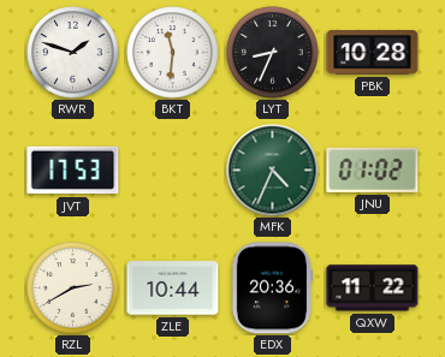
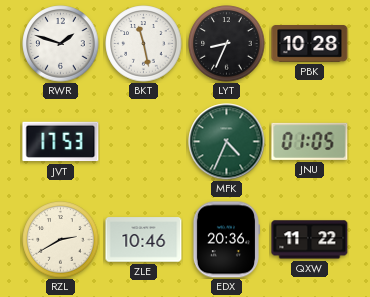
BKT: 11:31 -> 11:28 (144, 44)
JNU: 01:02 -> 01:05 (310, 141)
ZLE: 10:44 -> 10:46 (144, 240)
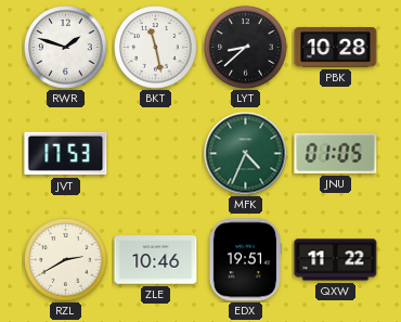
LYT: 8:34 -> 8:38 (246, 48)
EDX: 20:36 -> 19:51 (244, 260)
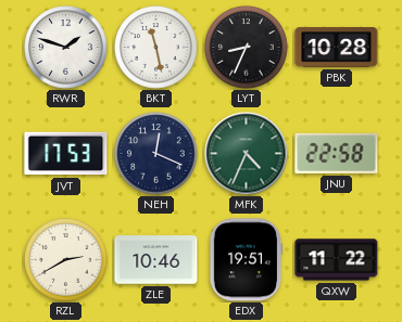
LYT: 8:38 -> 8:34 (247, 48)
NEH: none -> 12:19 (156, 154)
JNU: 01:05 -> 22:58 (337, 153)
